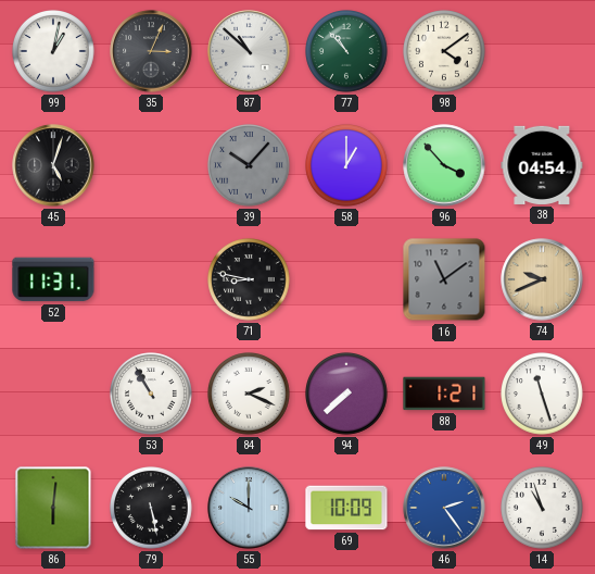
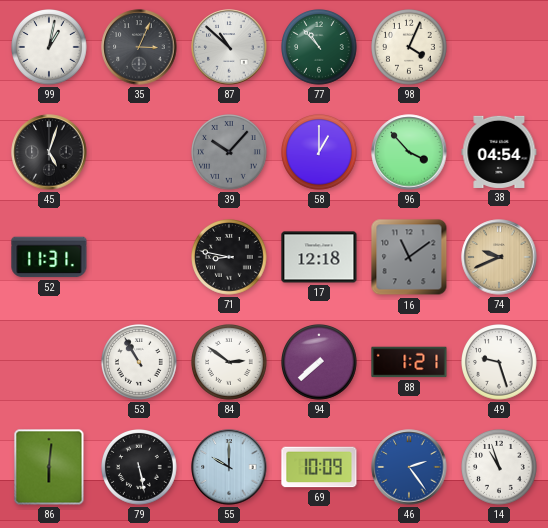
98: 4:09 -> 4:04 (410, 48)
17: none -> 12:18 (319, 257)
84: 2:19 -> 2:51 (230, 363)
49: 11:27 -> 9:27 (500, 363)
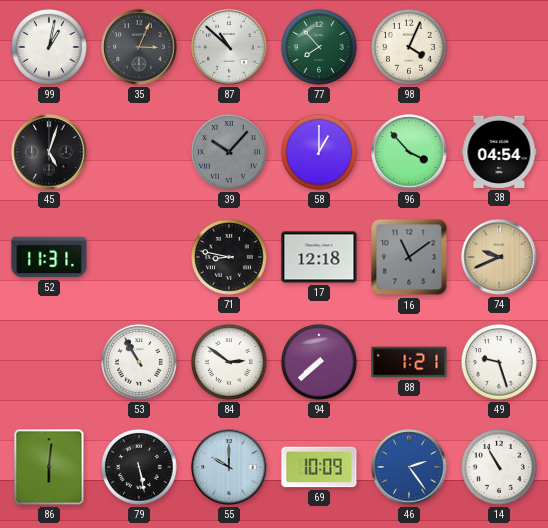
77: 10:53 -> 7:53 (320, 48)
14: 10:57 -> 10:55 (500, 468)
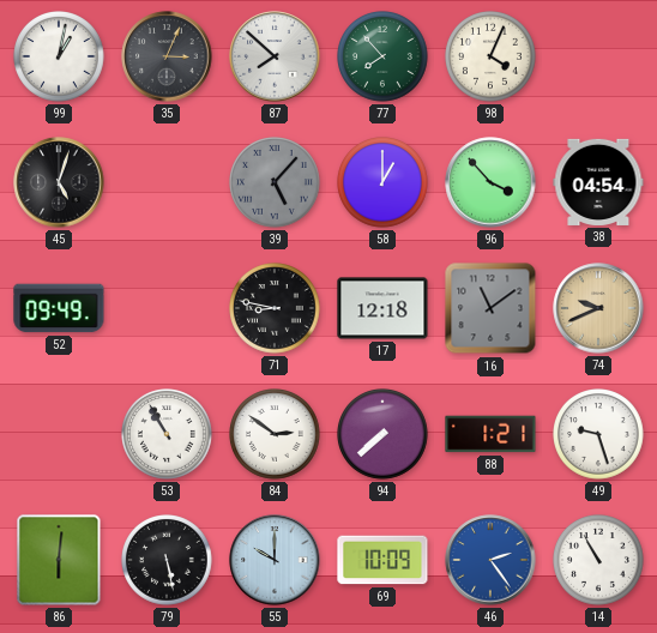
87: 10:52 -> 7:52 (275, 56)
39: 10:07 -> 5:07 (276, 183)
52: 11:31 -> 09:49 (59, 308)
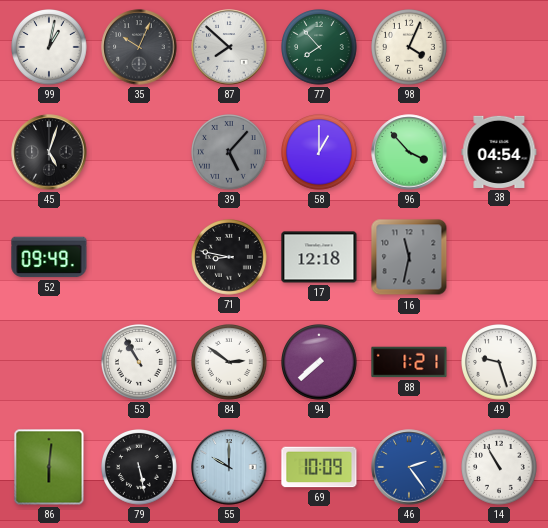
35: 3:04 -> 10:04 (139, 47)
16: 11:09 -> 11:32 (409, 257)
74: 9:41 -> none (598, 308)
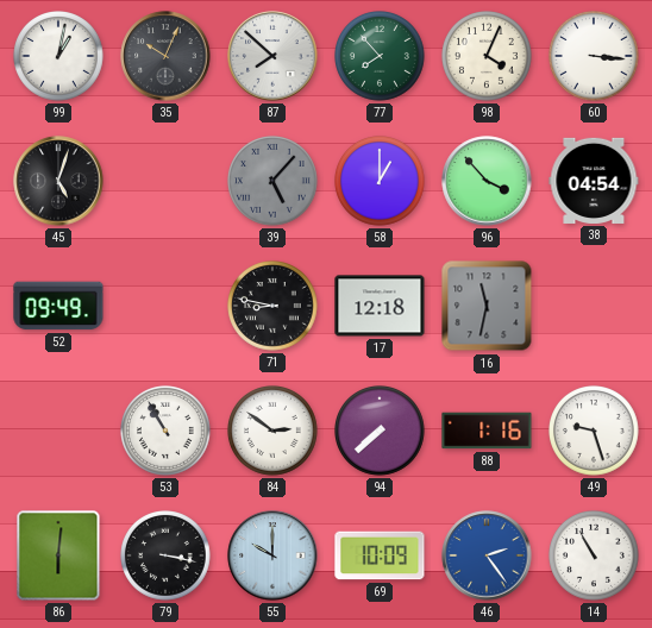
60: none -> 3:16 (595, 57)
88: 1:21 -> 1:16 (487, 431)
79: 5:28 -> 3:17 (167, 557)
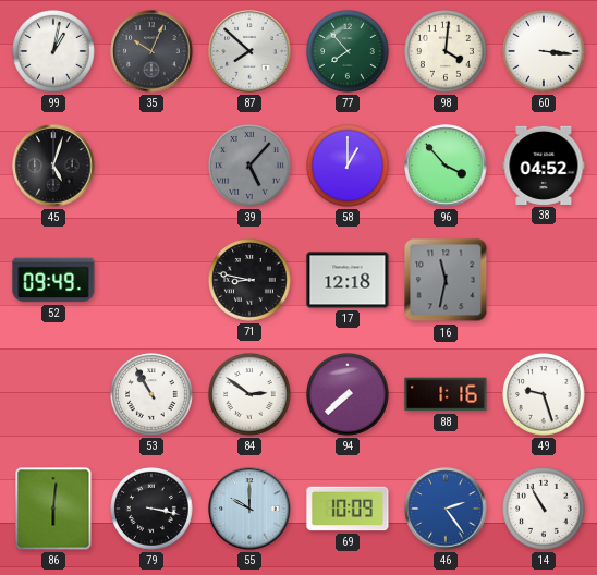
98: 4:04 -> 4:01 (447, 52)
38: 04:54 -> 04:52 (544, 166)
